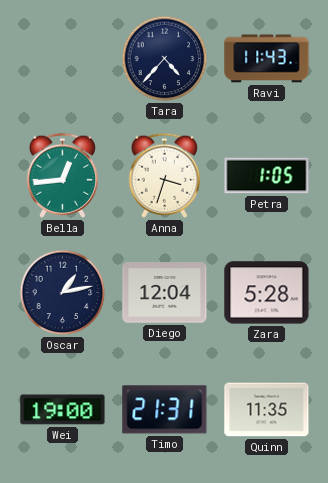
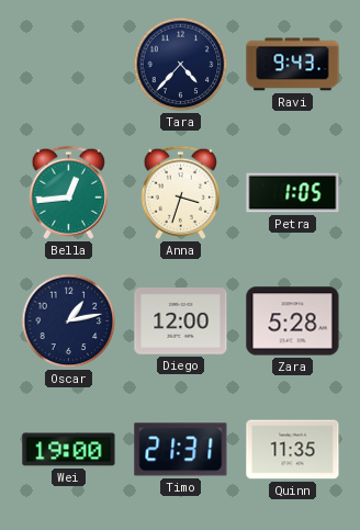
Ravi: 11:43 -> 9:43 (293, 65)
Diego: 12:04 -> 12:00 (181, 322)
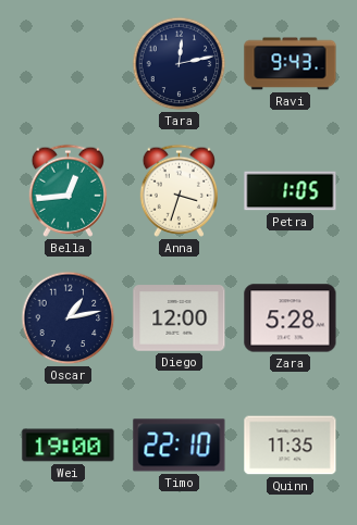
Tara: 4:37 -> 12:13 (180, 64)
Timo: 21:31 -> 22:10 (180, 446)
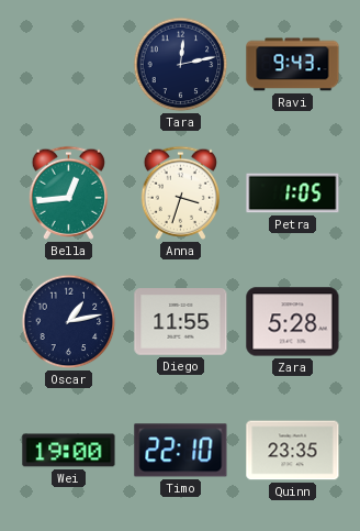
Diego: 12:00 -> 11:55 (181, 322)
Quinn: 11:35 -> 23:35 (293, 451)
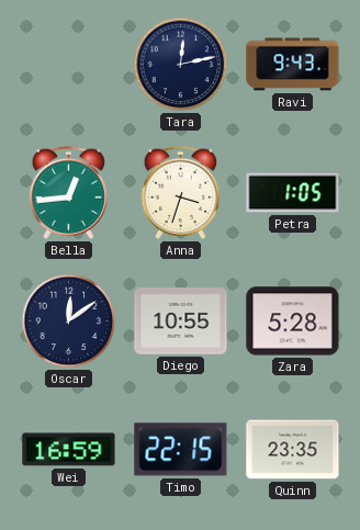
Oscar: 1:13 -> 12:09 (69, 322)
Diego: 11:55 -> 10:55 (181, 322)
Wei: 19:00 -> 16:59 (69, 450)
Timo: 22:10 -> 22:15 (181, 450)
